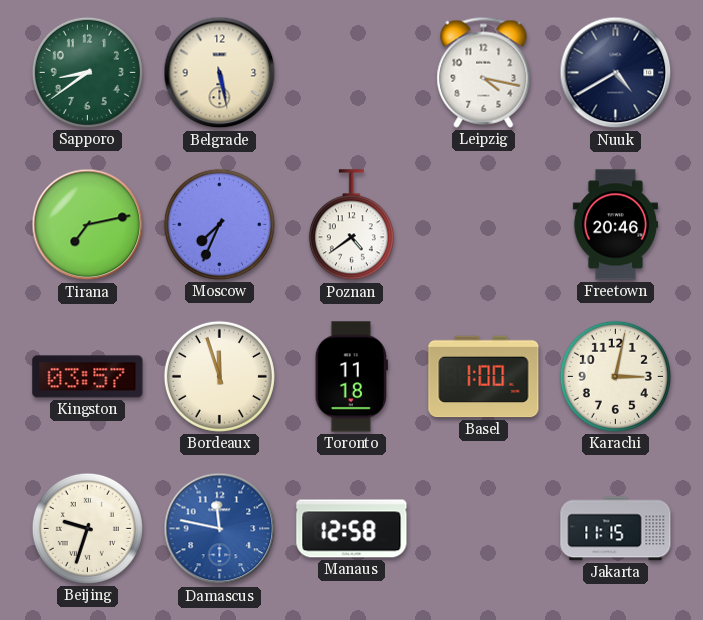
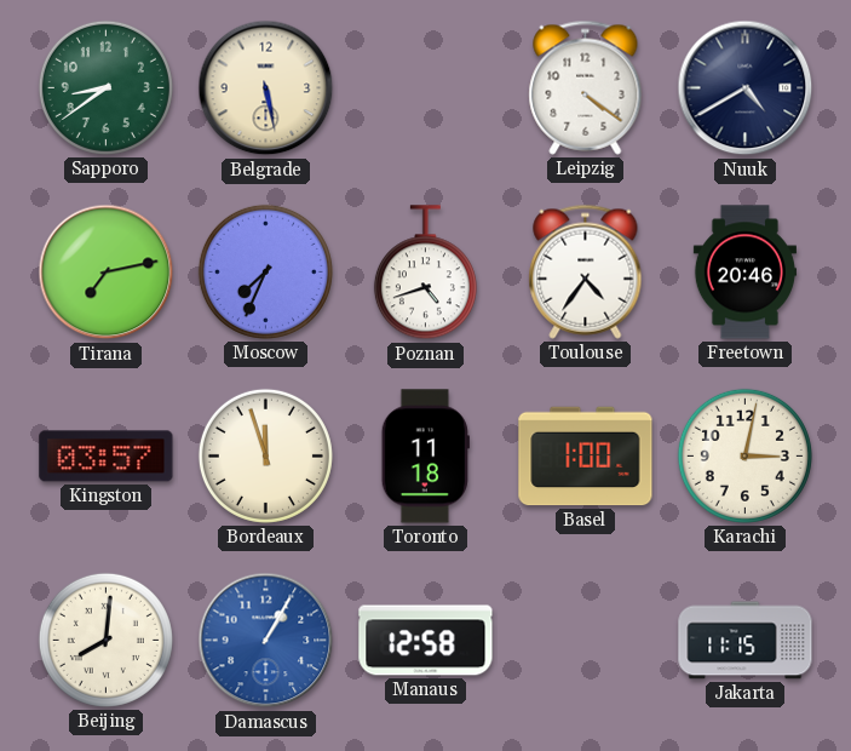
Leipzig: 4:17 -> 4:21 (586, 87)
Poznan: 4:39 -> 4:42 (425, 273)
Toulouse: none -> 4:36 (586, 271)
Beijing: 9:33 -> 8:01 (105, 640)
Damascus: 11:47 -> 1:05 (266, 641)
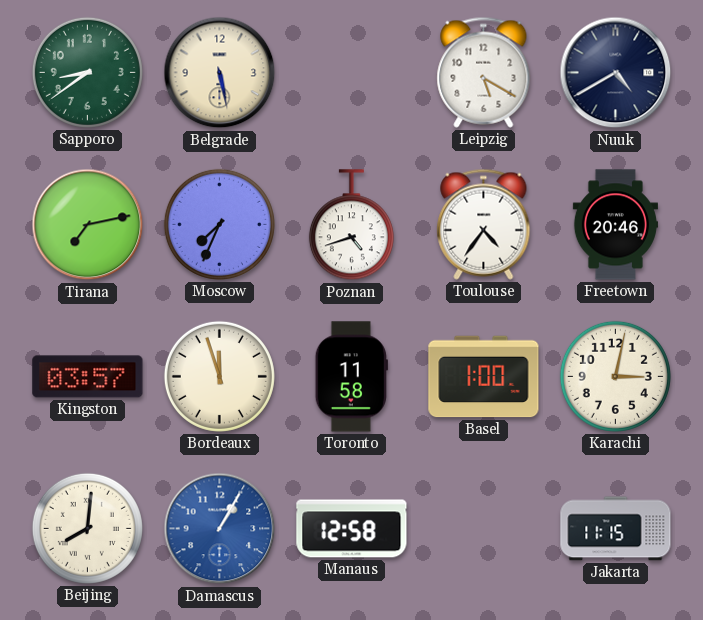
Leipzig: 4:21 -> 5:20 (484, 72)
Toronto: 11:18 -> 11:58 (351, 377)
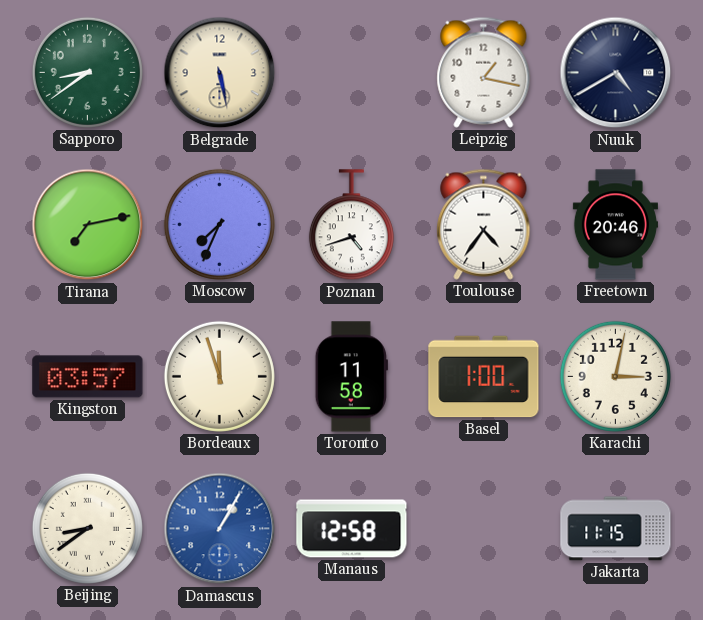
Leipzig: 5:20 -> 1:17 (484, 72)
Beijing: 8:01 -> 8:39 (87, 528)
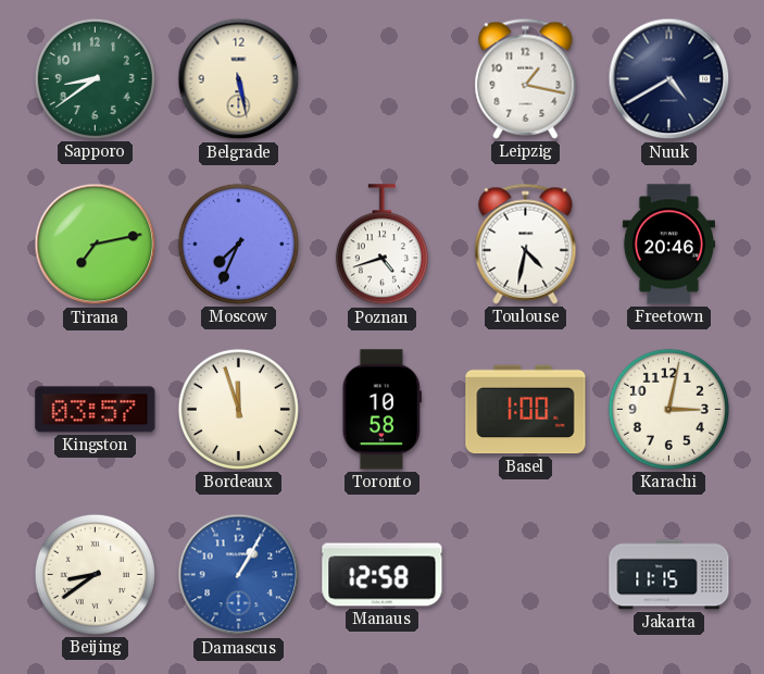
Toulouse: 4:36 -> 4:32 (526, 244)
Toronto: 11:58 -> 10:58 (381, 410)
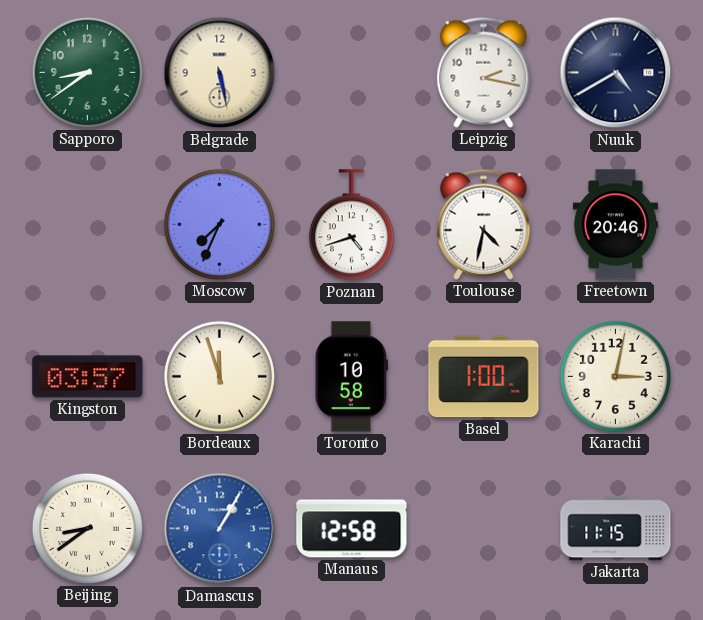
Leipzig: 1:17 -> 2:17 (484, 72)
Tirana: 7:13 -> none (96, 245)
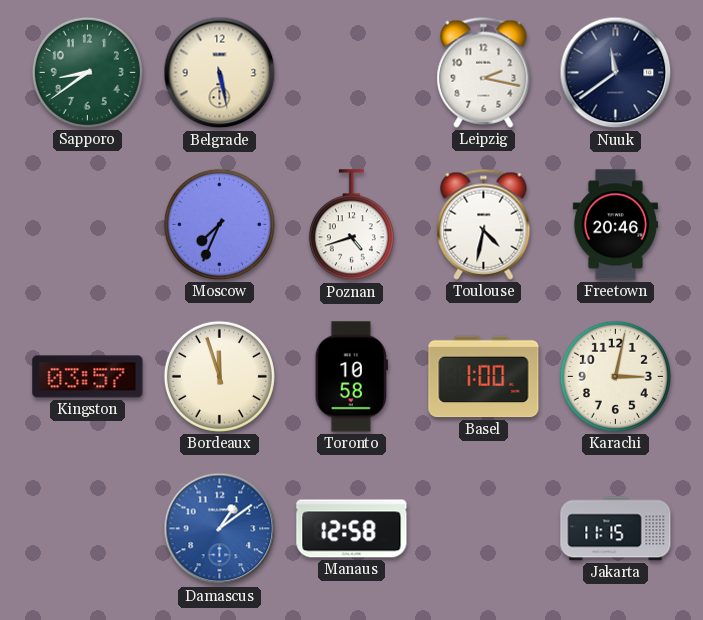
Nuuk: 4:40 -> 11:39 (616, 73)
Beijing: 8:39 -> none (87, 528)
Damascus: 1:05 -> 1:09 (220, 529)
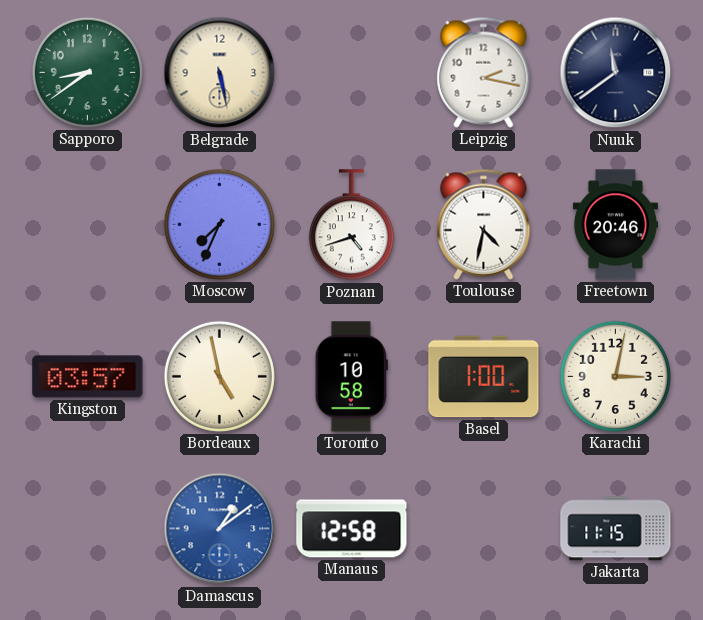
Bordeaux: 11:57 -> 4:58 (219, 376)
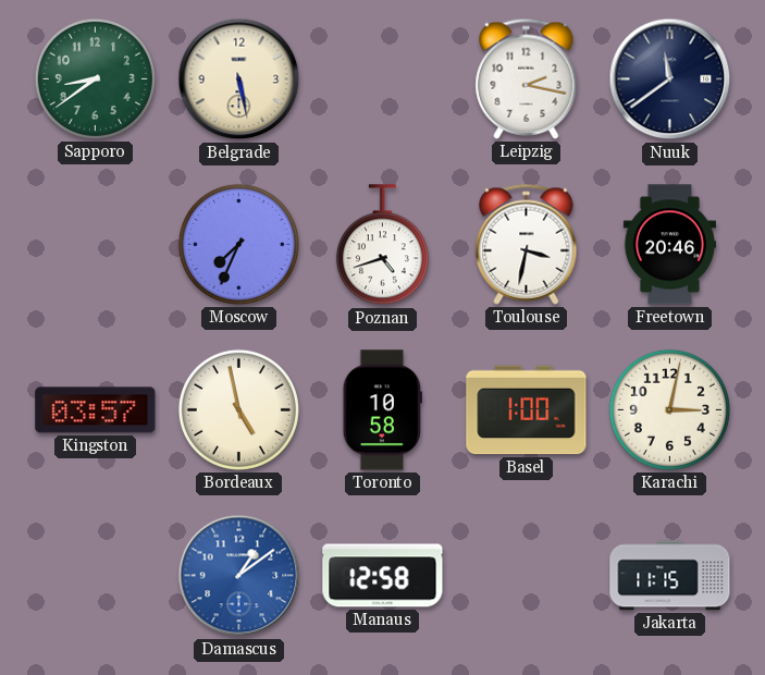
Toulouse: 4:32 -> 3:32 (527, 244)
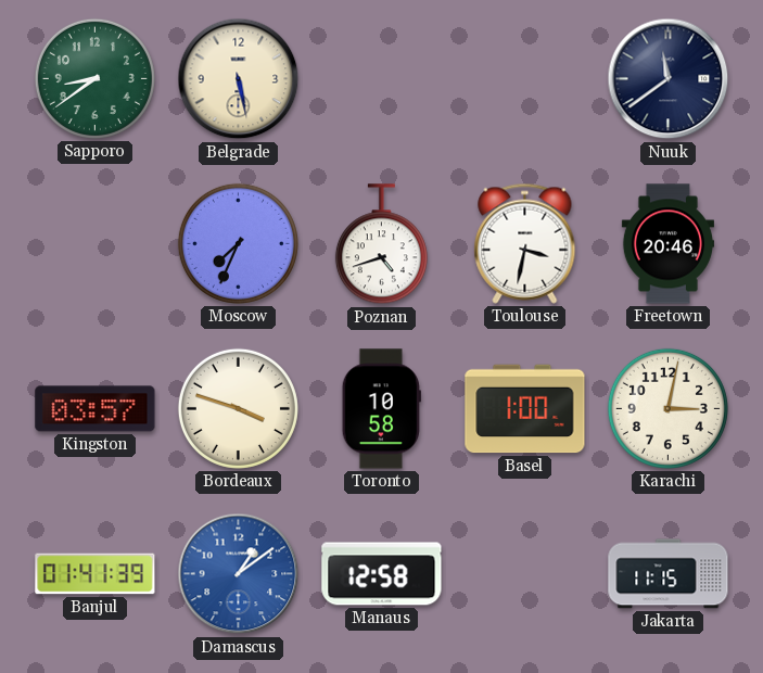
Leipzig: 2:17 -> none (527, 78)
Bordeaux: 4:58 -> 3:48 (238, 408)
Banjul: none -> 01:41 (96, 574)
